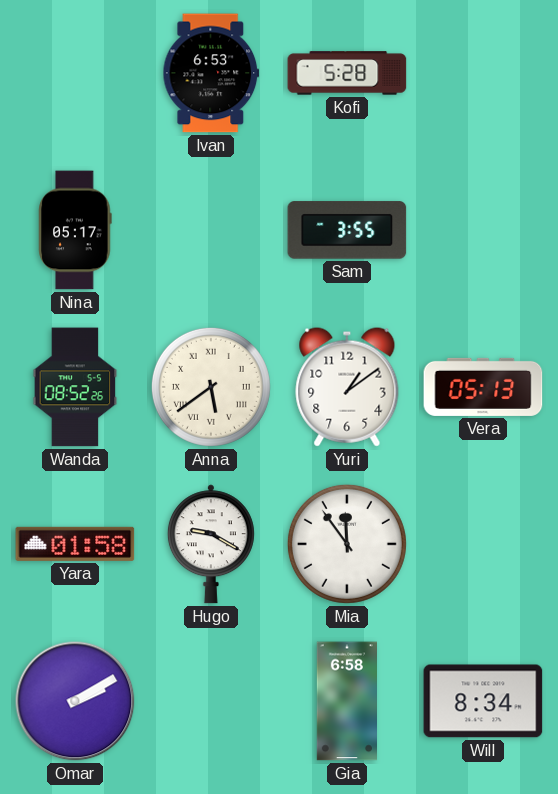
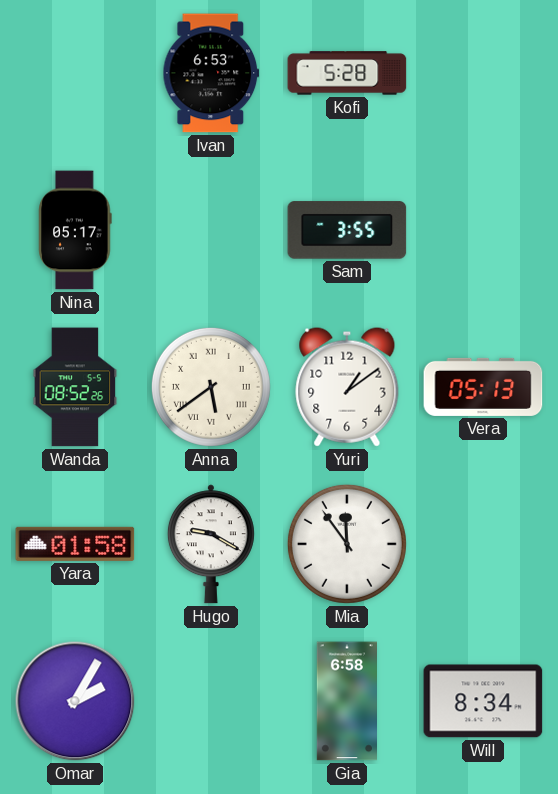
Omar: 2:10 -> 2:05 (75, 701)
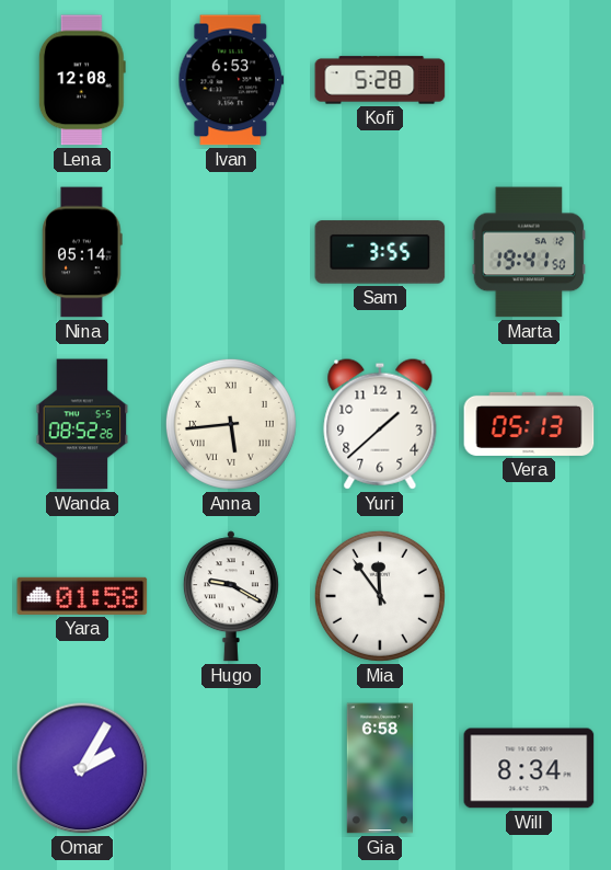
Lena: none -> 12:08 (82, 80)
Nina: 05:17 -> 05:14 (82, 252)
Marta: none -> 19:41 (529, 252)
Anna: 5:39 -> 5:44 (231, 424)
Yuri: 1:09 -> 1:38 (380, 424)
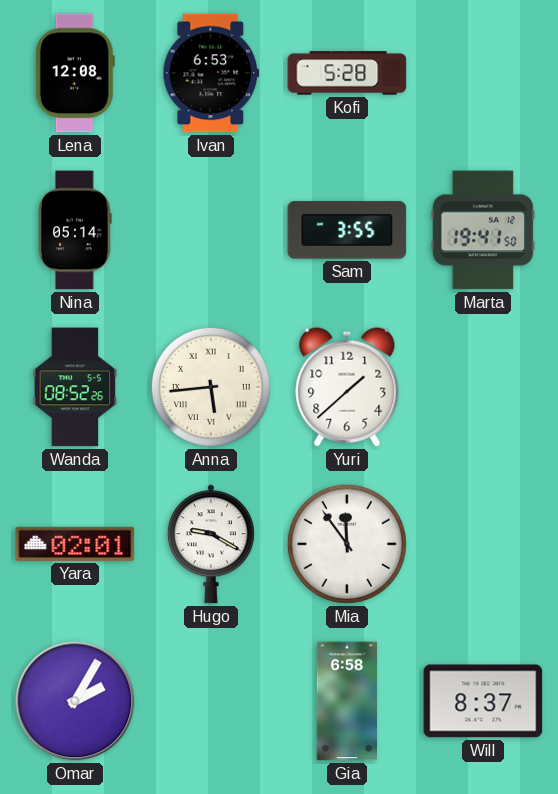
Vera: 05:13 -> none (529, 424)
Yara: 01:58 -> 02:01 (75, 544)
Will: 8:34 -> 8:37 (483, 701)
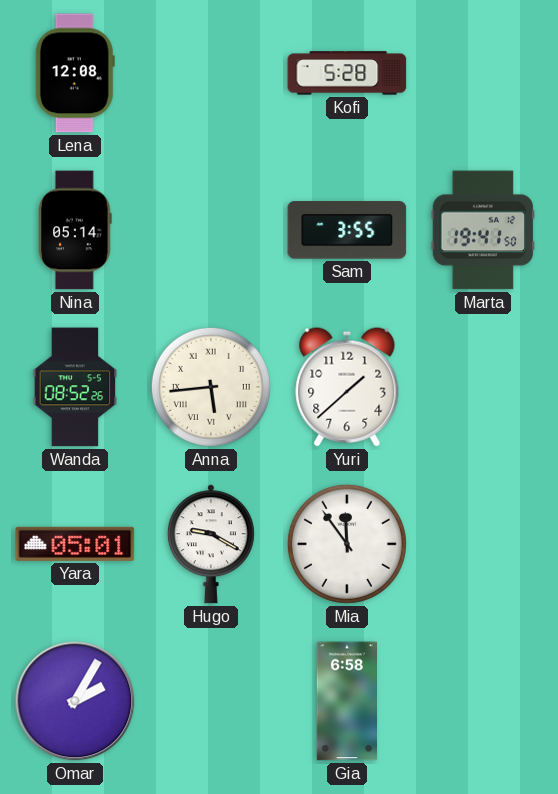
Ivan: 6:53 -> none (211, 73)
Yara: 02:01 -> 05:01 (75, 544)
Will: 8:37 -> none (483, 701)
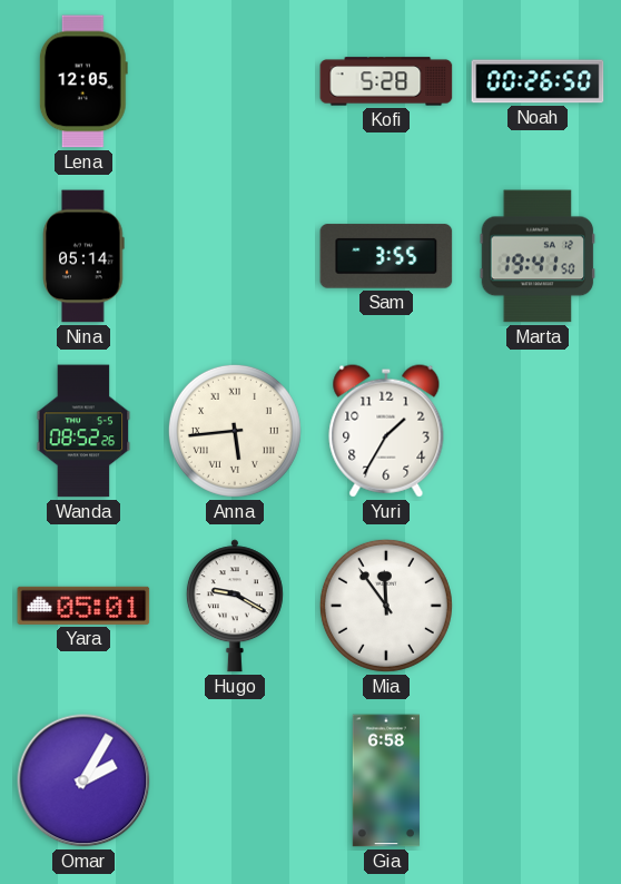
Lena: 12:08 -> 12:05 (83, 81)
Noah: none -> 00:26 (538, 81)
Yuri: 1:38 -> 1:35 (386, 431)
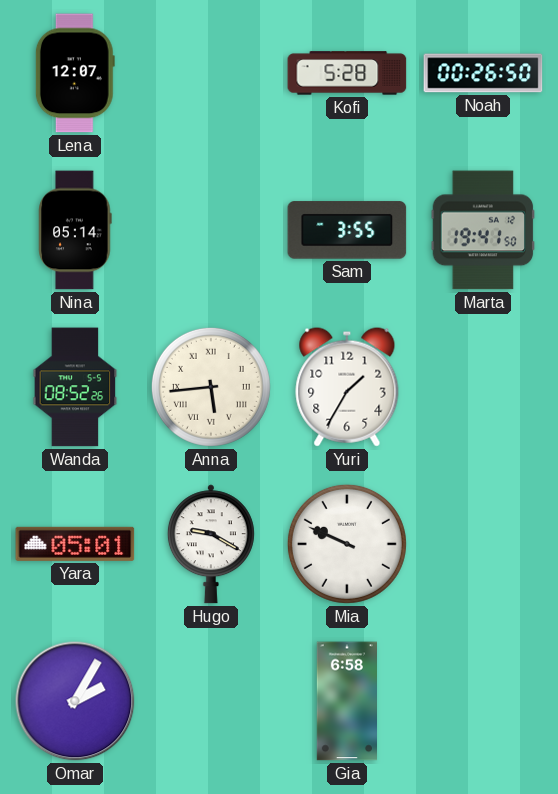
Lena: 12:05 -> 12:07 (75, 73)
Mia: 11:54 -> 9:49 (347, 544)
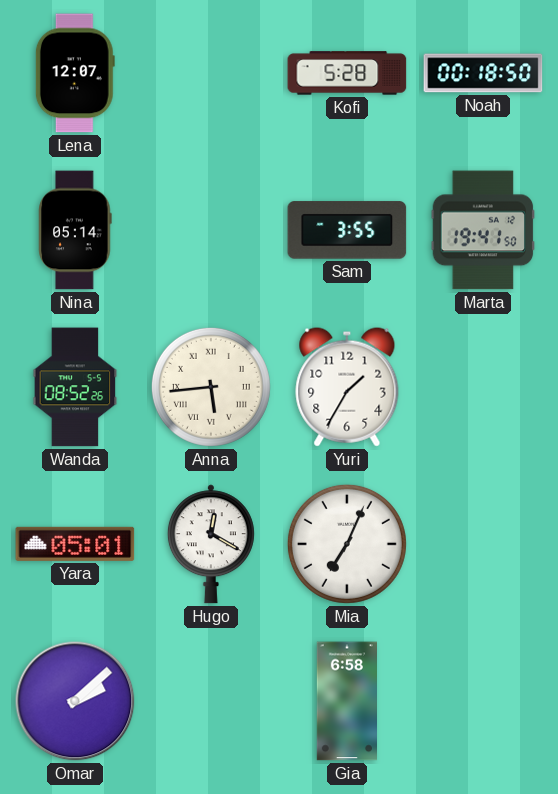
Noah: 00:26 -> 00:18 (483, 73)
Hugo: 9:20 -> 12:20 (211, 544)
Mia: 9:49 -> 7:04 (347, 544)
Omar: 2:05 -> 2:08 (75, 701)
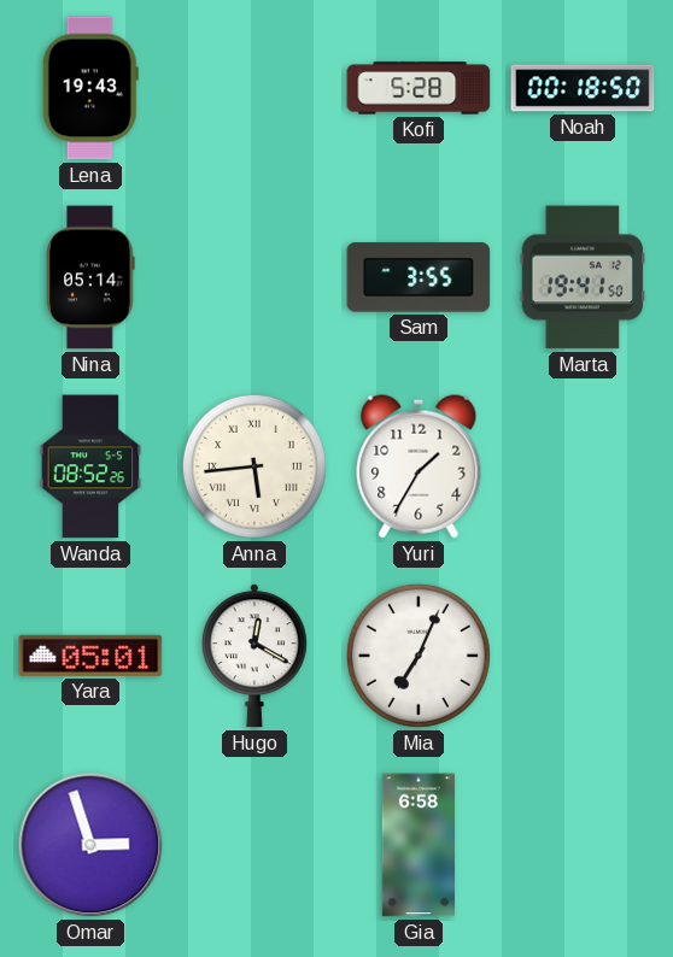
Lena: 12:07 -> 19:43 (90, 88)
Omar: 2:08 -> 2:57 (90, 845)
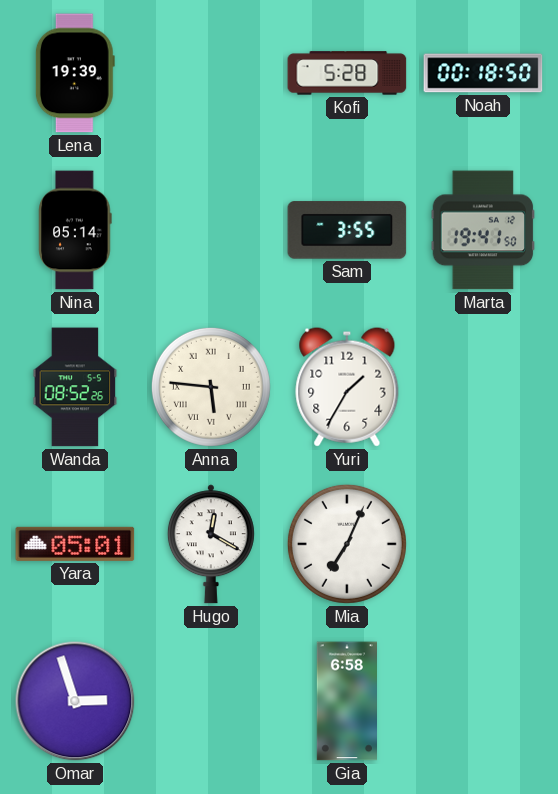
Lena: 19:43 -> 19:39 (75, 73)
Anna: 5:44 -> 5:46 (211, 387)
